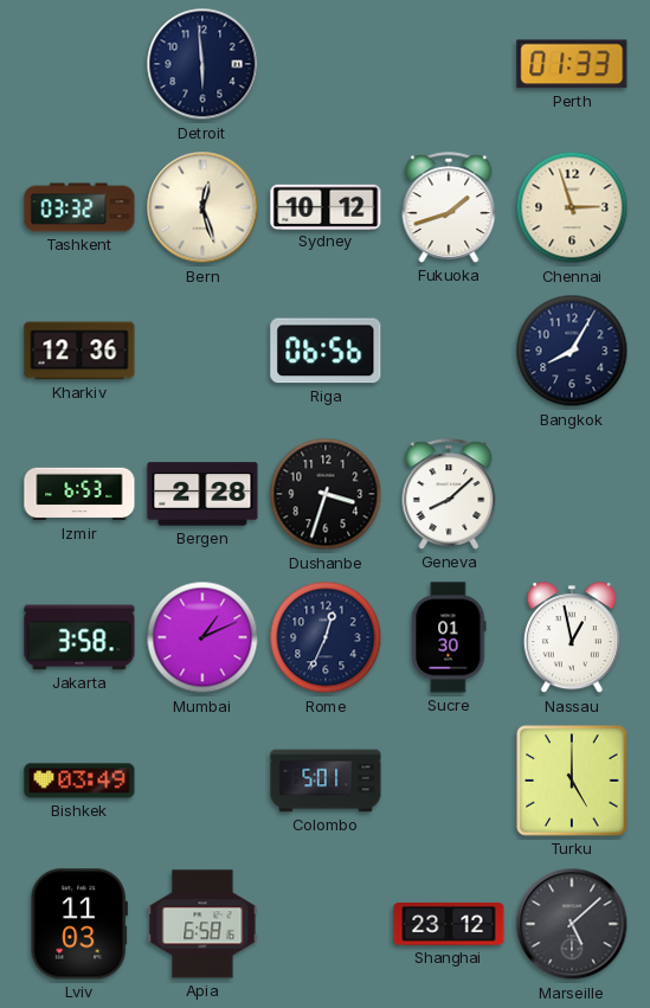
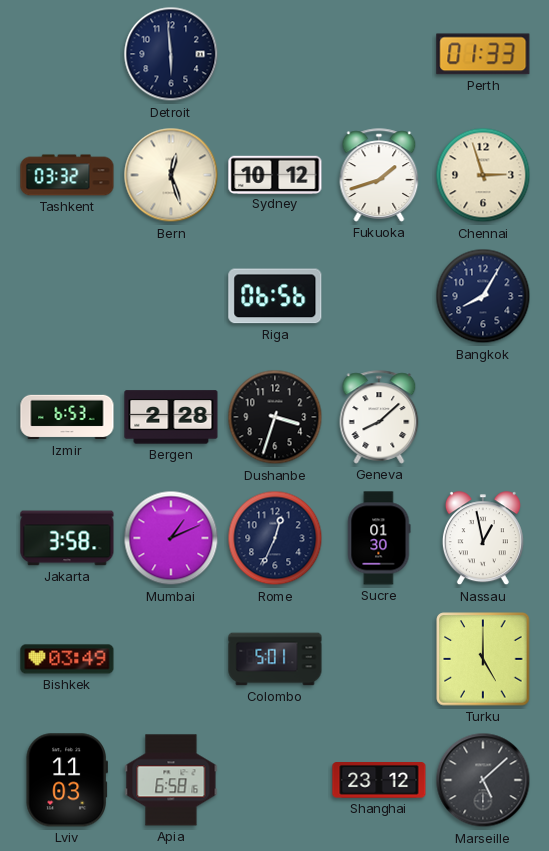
Kharkiv: 12:36 -> none (79, 351)
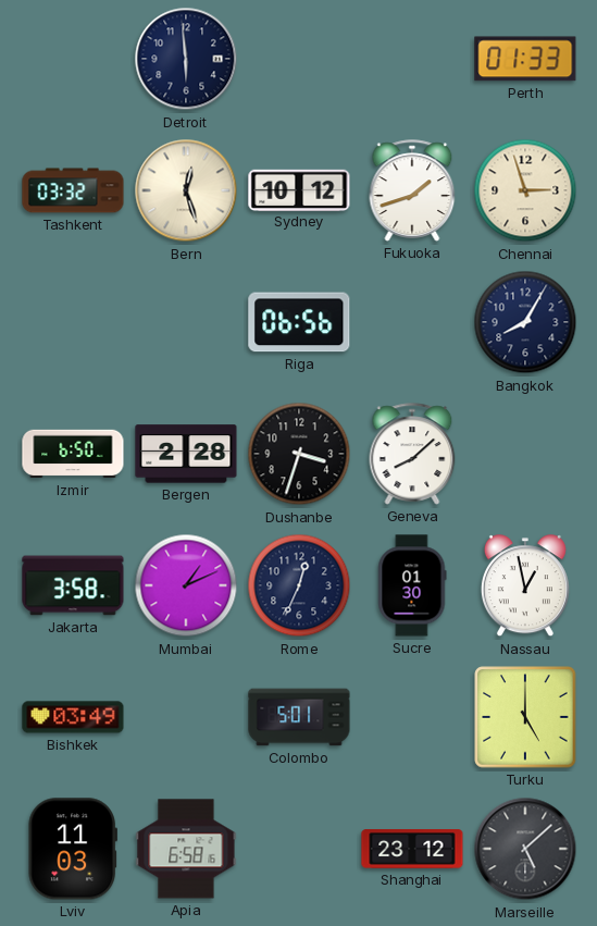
Izmir: 6:53 -> 6:50 (73, 454)
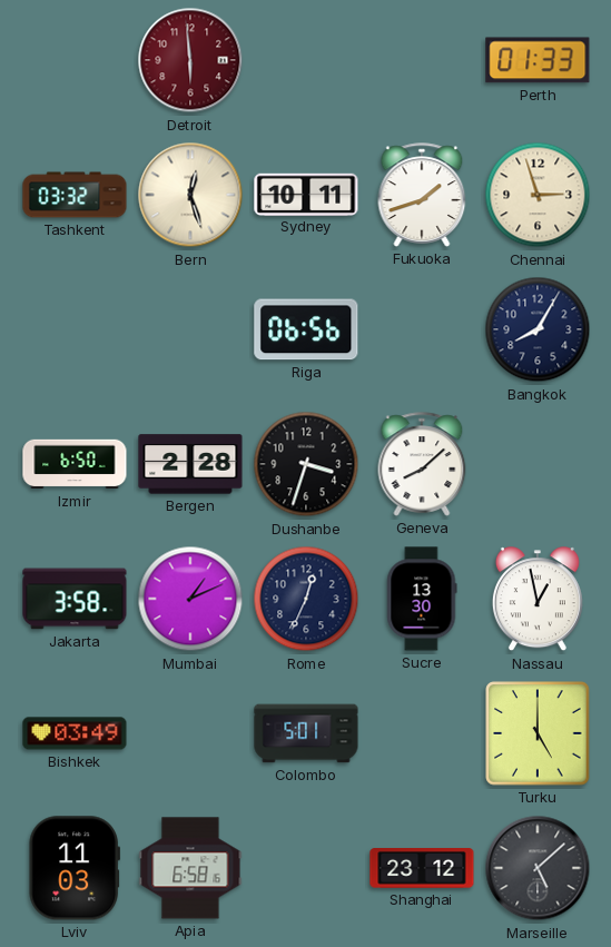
Detroit dial: navy -> burgundy (190, 60)
Sydney: 10:12 -> 10:11 (306, 194)
Sucre: 01:30 -> 13:30 (422, 599)
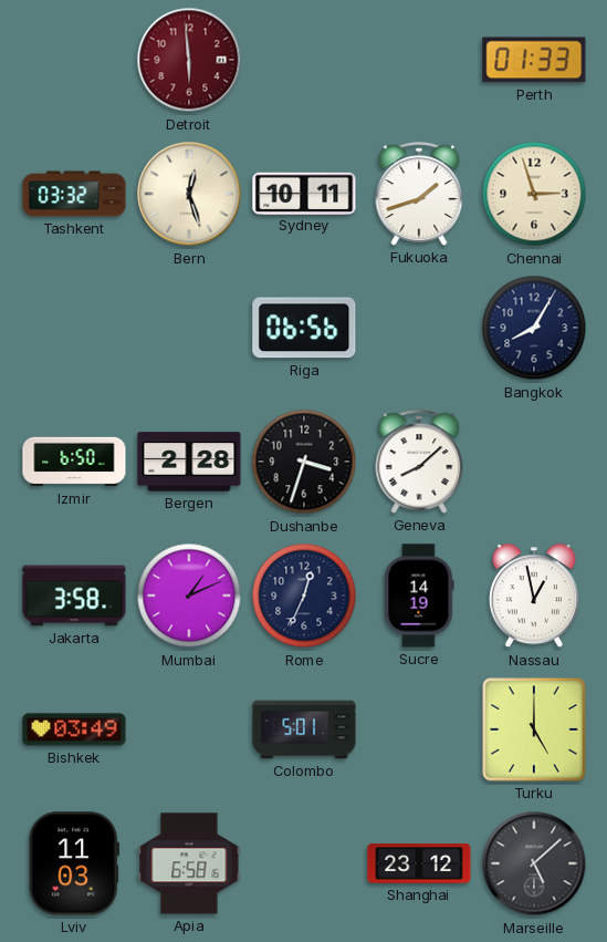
Sucre: 13:30 -> 14:19 (419, 596)
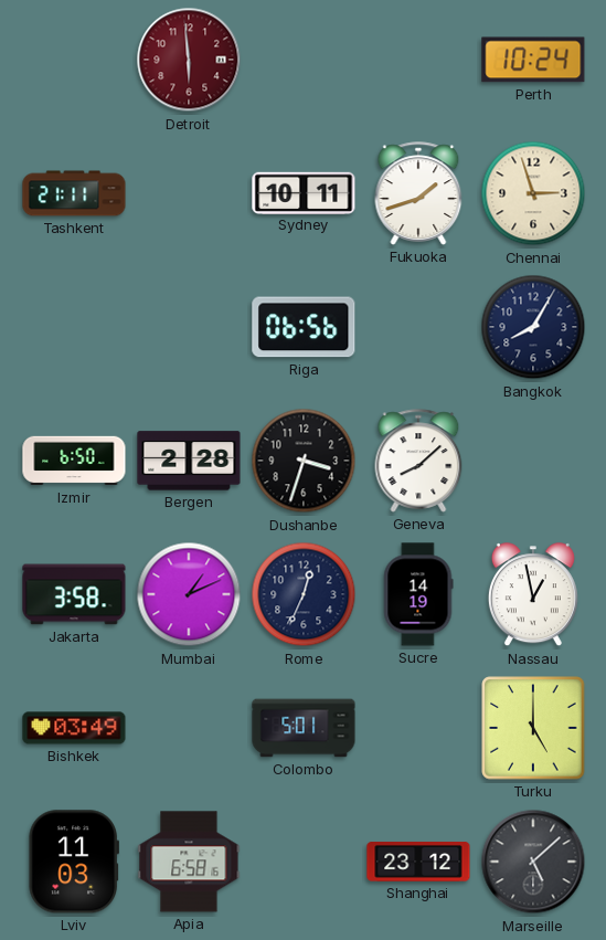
Perth: 01:33 -> 10:24 (533, 60)
Tashkent: 03:32 -> 21:11 (74, 193)
Bern: 12:27 -> none (189, 194)
